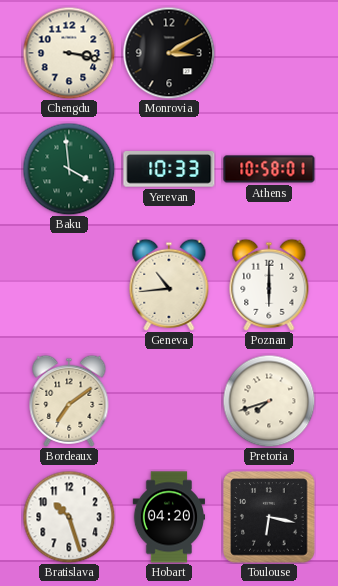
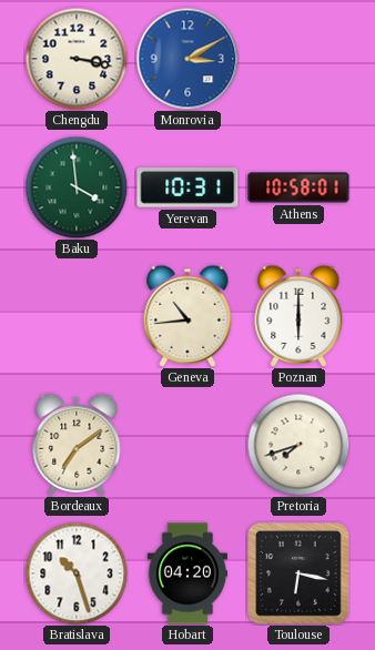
Monrovia dial: black -> blue (187, 59)
Yerevan: 10:33 -> 10:31 (187, 187)
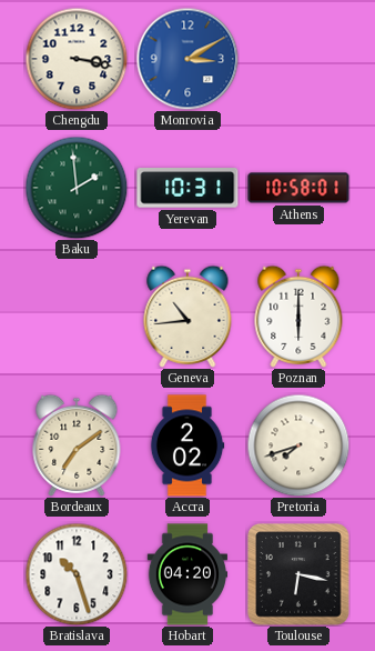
Baku: 3:59 -> 1:59 (77, 188)
Accra: none -> 2:02 (187, 445)
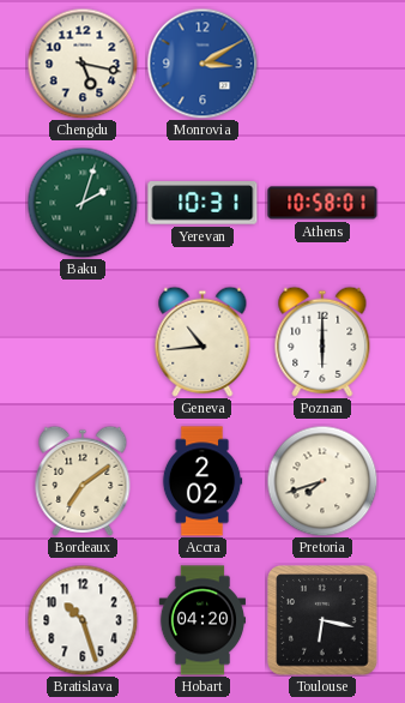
Chengdu: 3:17 -> 5:17 (83, 64)
Baku: 1:59 -> 2:03 (83, 203)
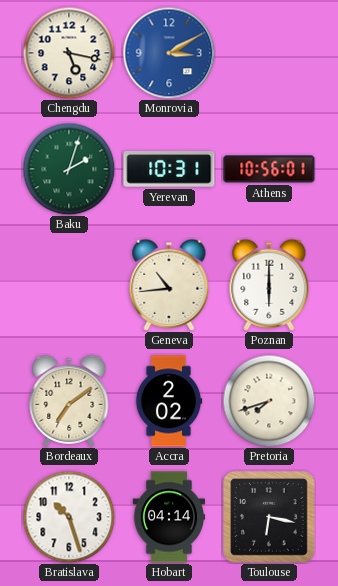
Athens: 10:58 -> 10:56 (269, 169)
Hobart: 04:20 -> 04:14 (168, 517)
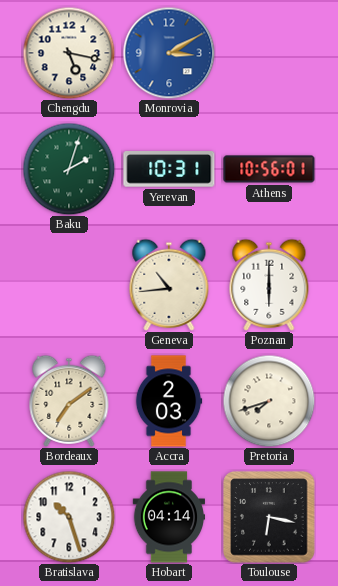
Accra: 2:02 -> 2:03 (169, 401)
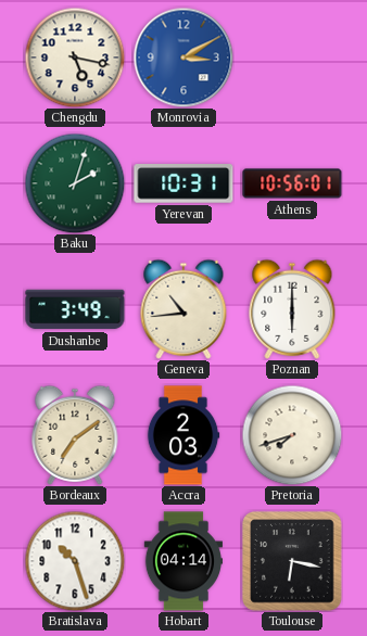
Dushanbe: none -> 3:49 (75, 309)
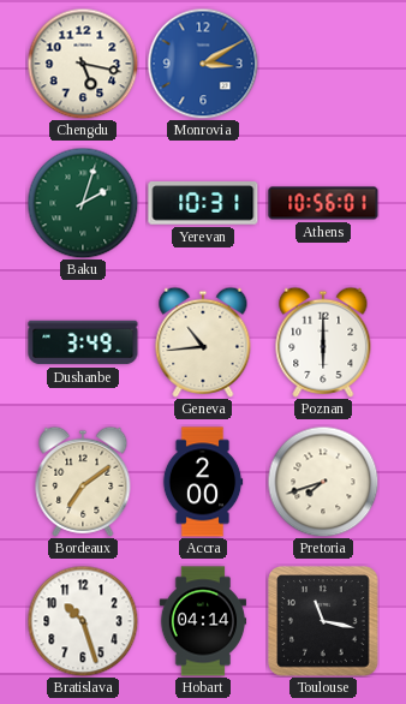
Accra: 2:03 -> 2:00 (203, 482)
Toulouse: 6:17 -> 11:17 (323, 621)
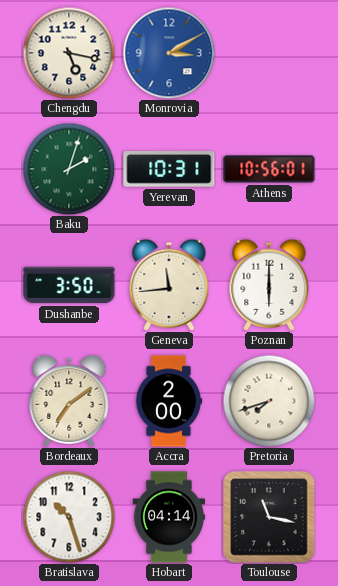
Dushanbe: 3:49 -> 3:50 (69, 285)
Geneva: 10:44 -> 11:44 (169, 285)
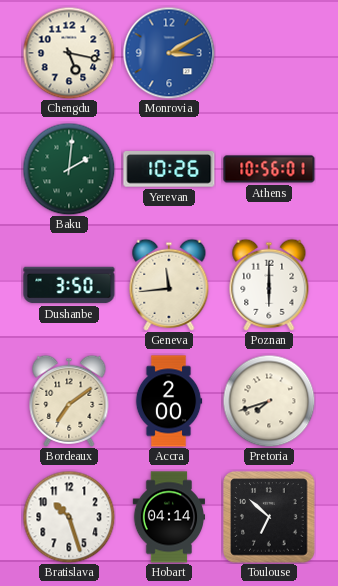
Baku: 2:03 -> 2:01 (69, 169)
Yerevan: 10:31 -> 10:26 (169, 169)
Toulouse: 11:17 -> 6:52 (269, 517)
